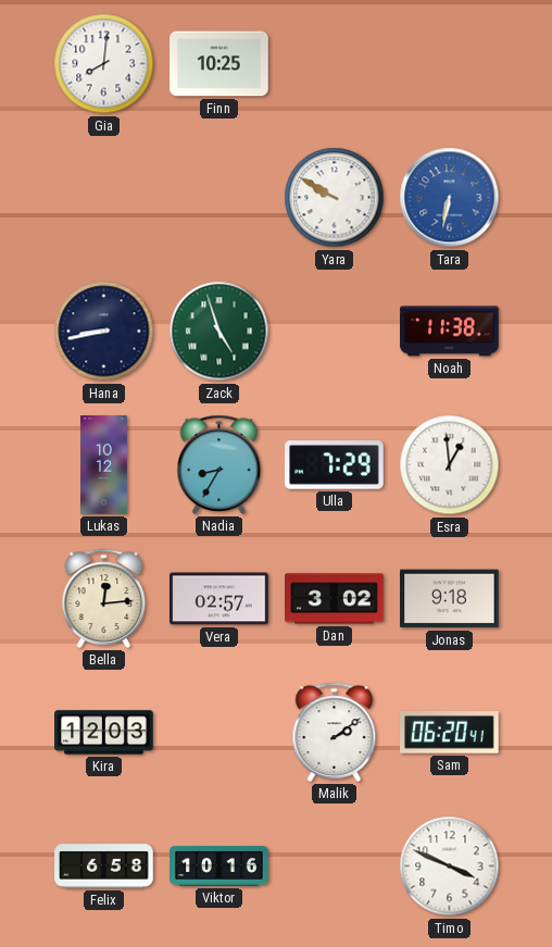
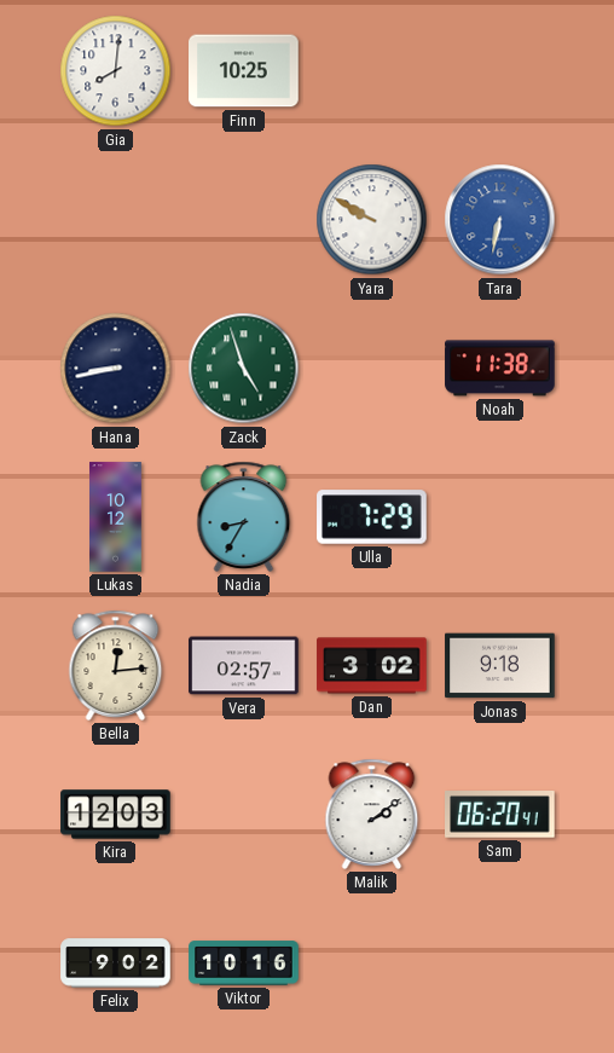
Esra: 12:59 -> none (450, 465)
Felix: 6:58 -> 9:02 (116, 964)
Timo: 3:49 -> none (450, 867)
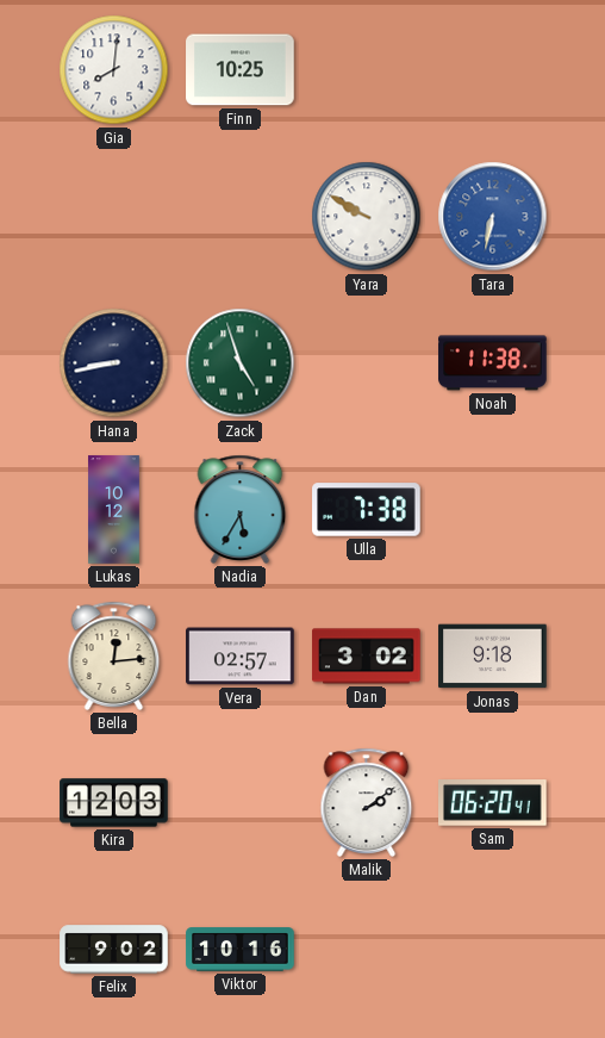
Nadia: 8:35 -> 5:35 (241, 509)
Ulla: 7:29 -> 7:38 (367, 510)
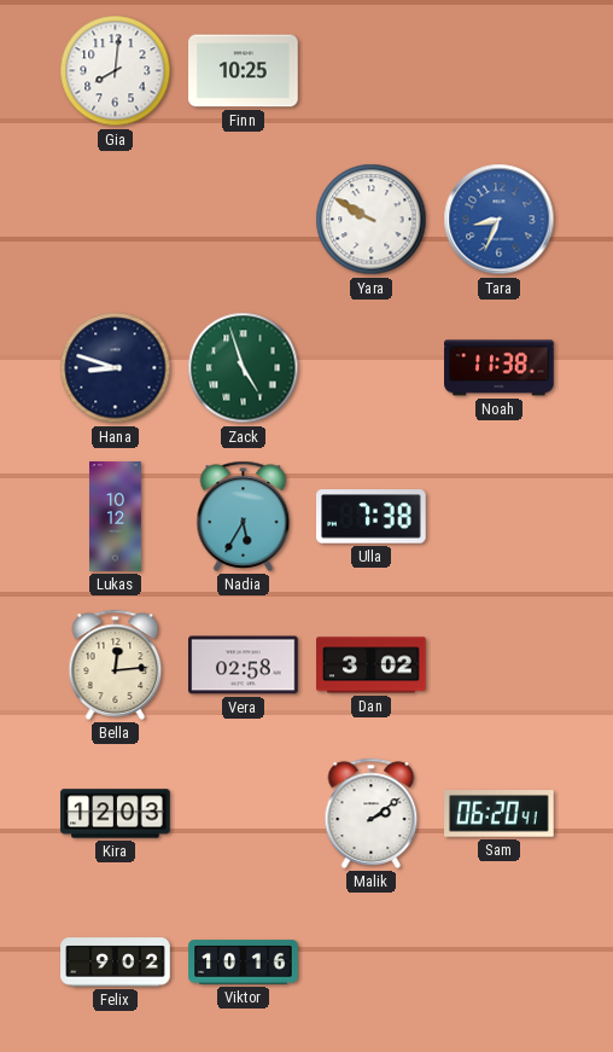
Tara: 6:32 -> 8:34 (500, 220)
Hana: 8:43 -> 8:48 (116, 368)
Vera: 02:57 -> 02:58 (244, 666)
Jonas: 9:18 -> none (493, 657)
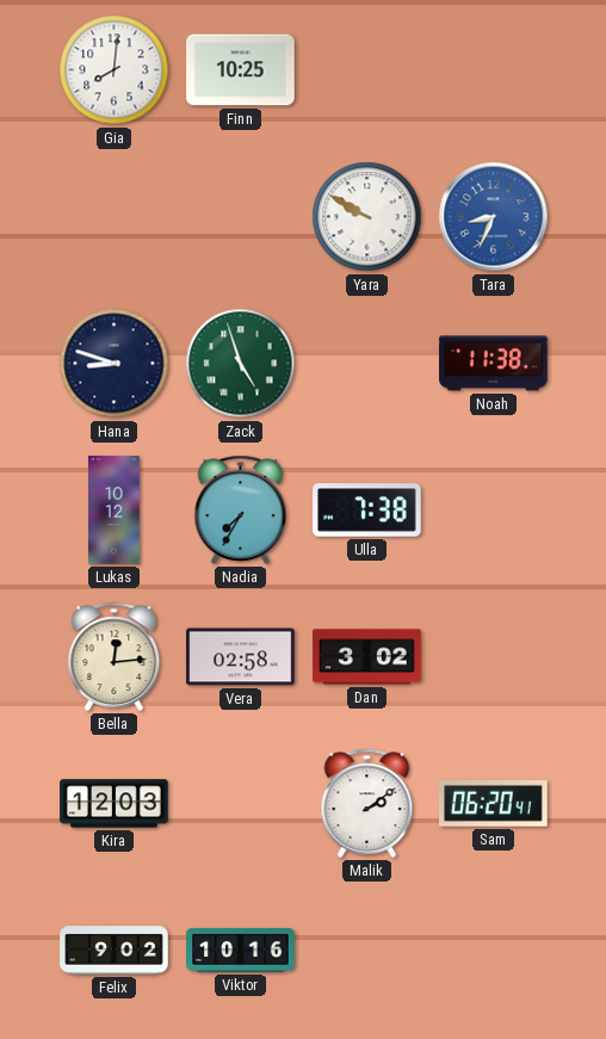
Nadia: 5:35 -> 7:35 (241, 509)
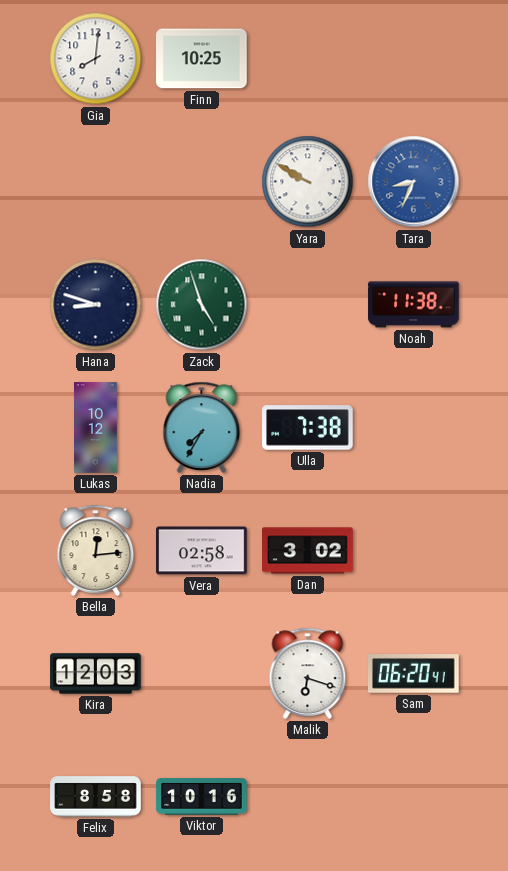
Malik: 2:09 -> 6:18 (308, 673)
Felix: 9:02 -> 8:58 (96, 797)
